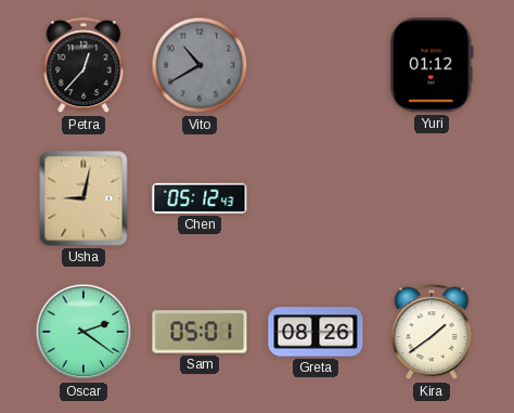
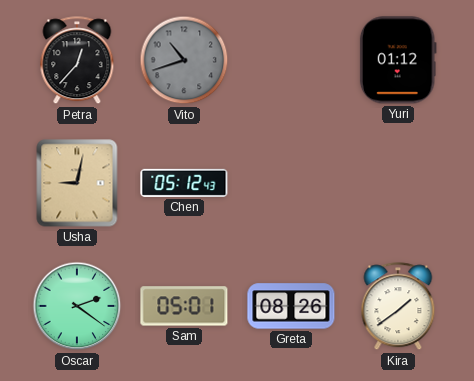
Vito: 10:40 -> 10:42 (184, 60)
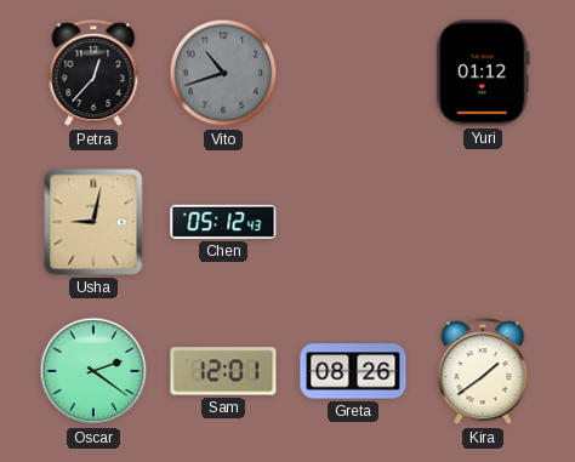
Sam: 05:01 -> 12:01 (223, 371)
